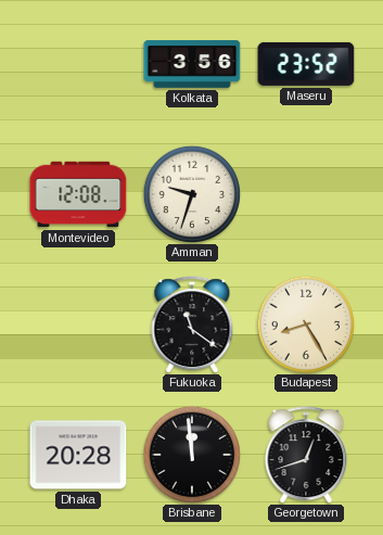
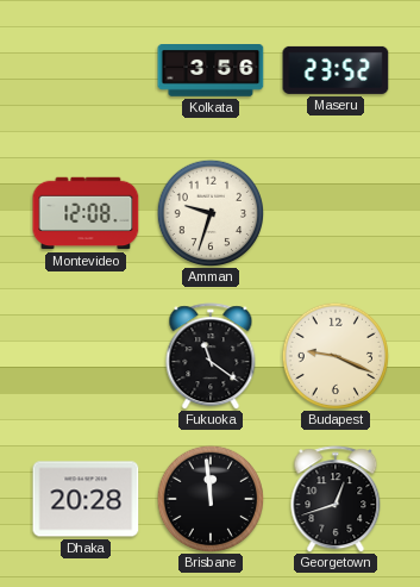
Budapest: 8:25 -> 9:19 (334, 355)
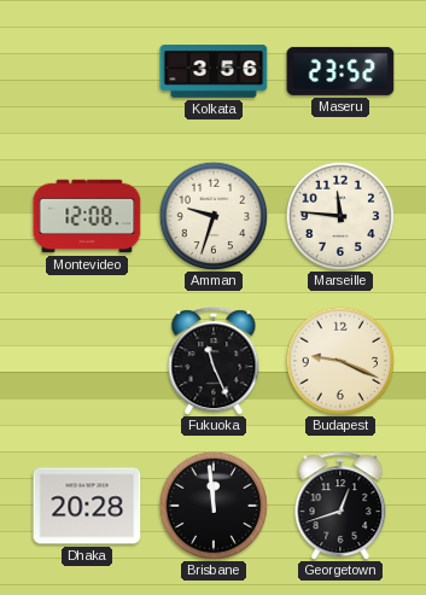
Marseille: none -> 11:46 (339, 215)
Fukuoka: 11:21 -> 11:26 (214, 361)
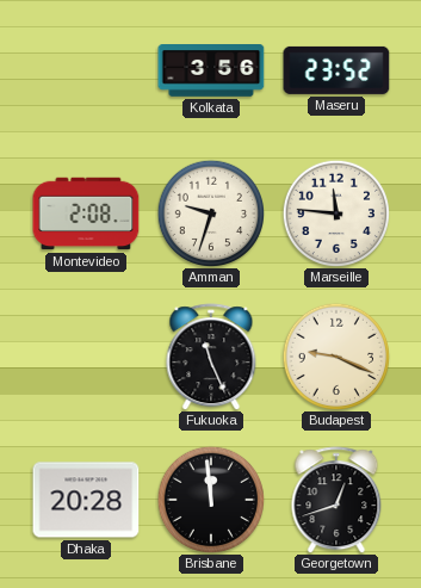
Montevideo: 12:08 -> 2:08 (86, 213)
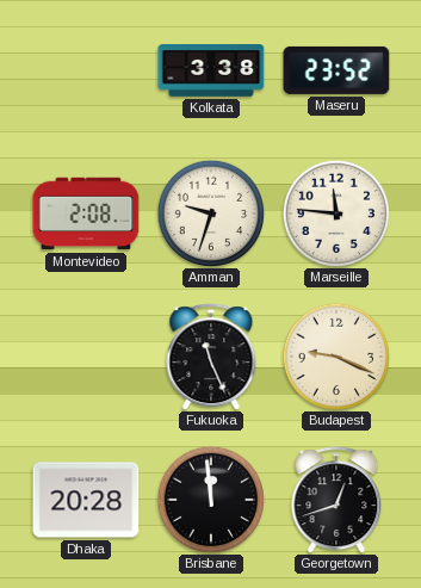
Kolkata: 3:56 -> 3:38 (211, 72)
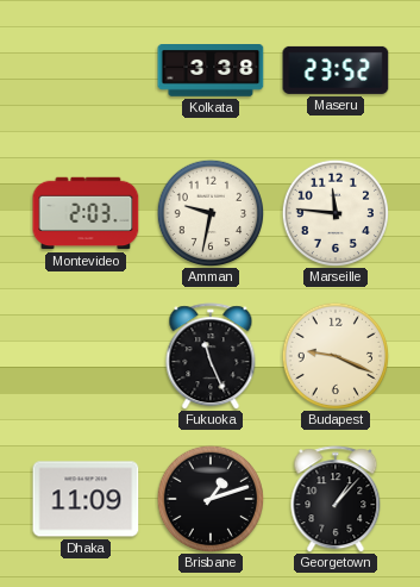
Montevideo: 2:08 -> 2:03 (86, 213)
Amman: 9:33 -> 9:32 (209, 212)
Dhaka: 20:28 -> 11:09 (86, 499)
Brisbane: 11:59 -> 1:12 (209, 498)
Georgetown: 12:42 -> 1:07 (336, 499)
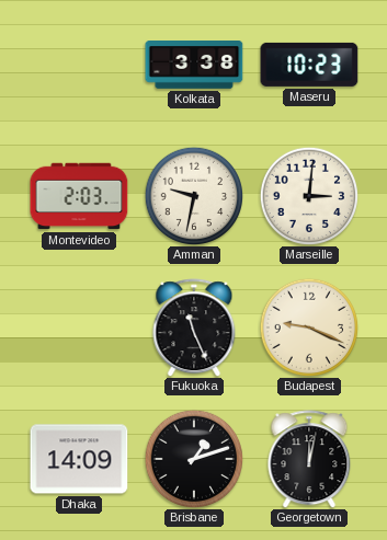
Maseru: 23:52 -> 10:23 (309, 65)
Marseille: 11:46 -> 3:01 (308, 195)
Dhaka: 11:09 -> 14:09 (79, 459)
Georgetown: 1:07 -> 12:02 (309, 459)
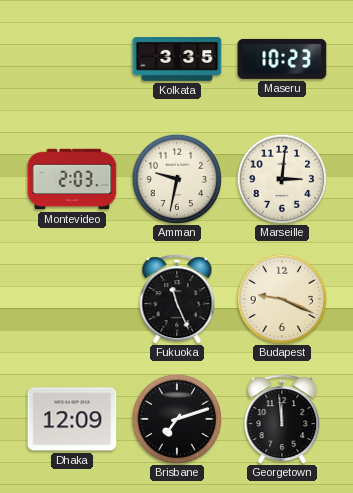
Kolkata: 3:38 -> 3:35 (177, 60)
Dhaka: 14:09 -> 12:09 (72, 419)
Brisbane: 1:12 -> 7:12 (176, 418)
Georgetown: 12:02 -> 11:59 (282, 419)
